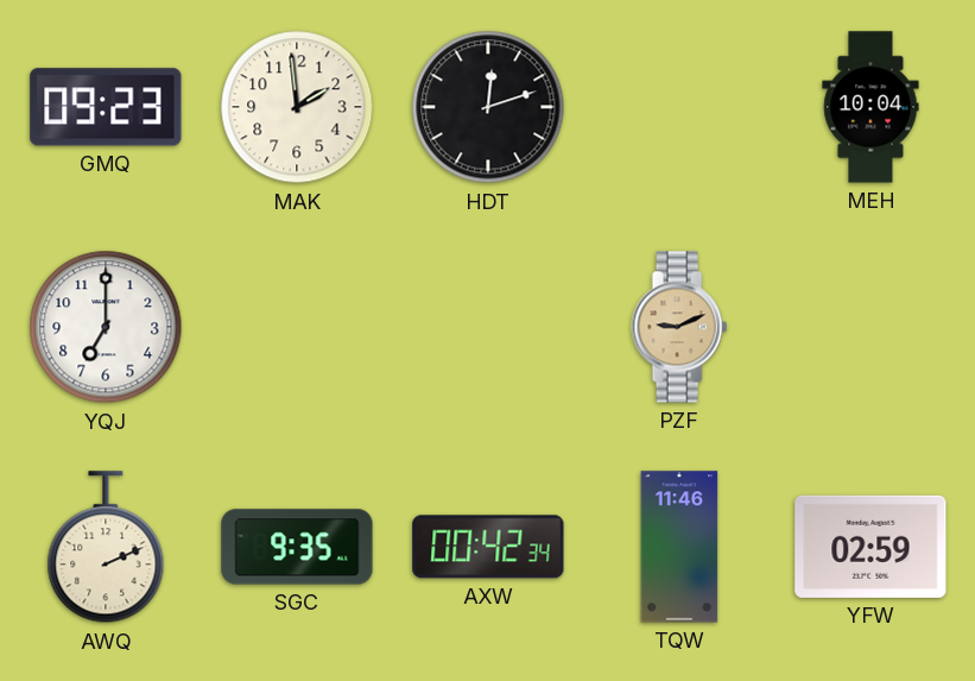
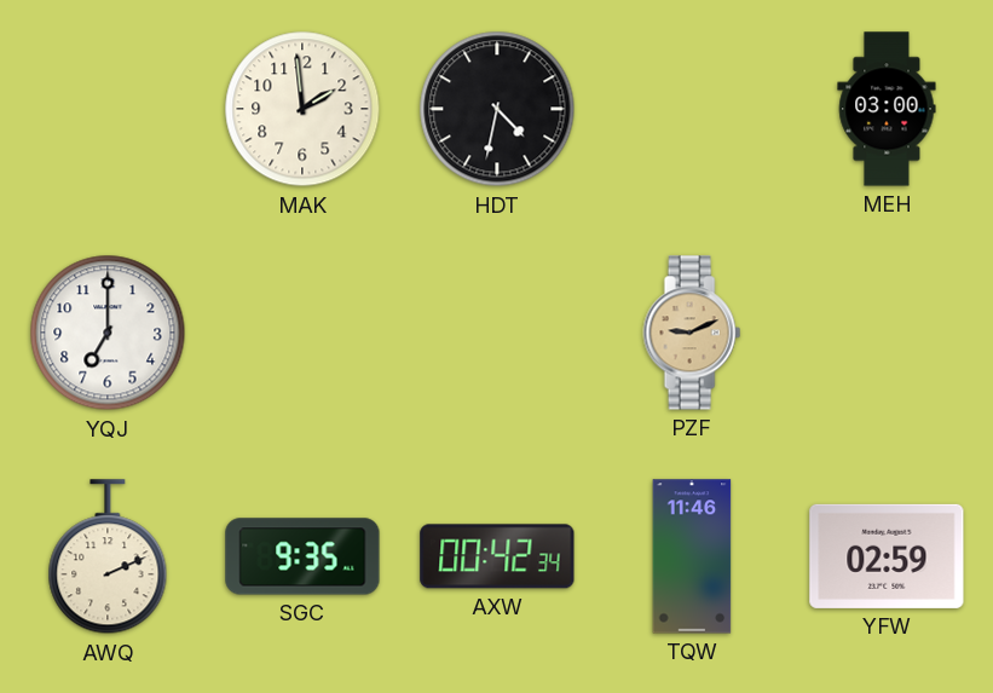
GMQ: 09:23 -> none (106, 107)
HDT: 12:12 -> 4:32 (497, 109)
MEH: 10:04 -> 03:00 (887, 109)
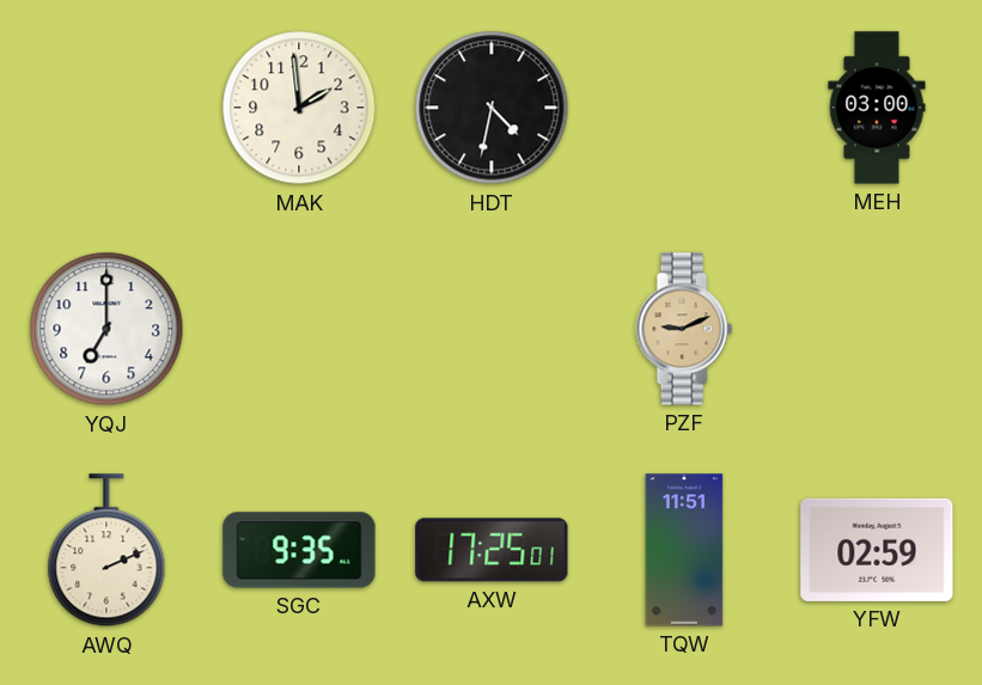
AXW: 00:42 -> 17:25 (492, 550)
TQW: 11:46 -> 11:51 (684, 550)
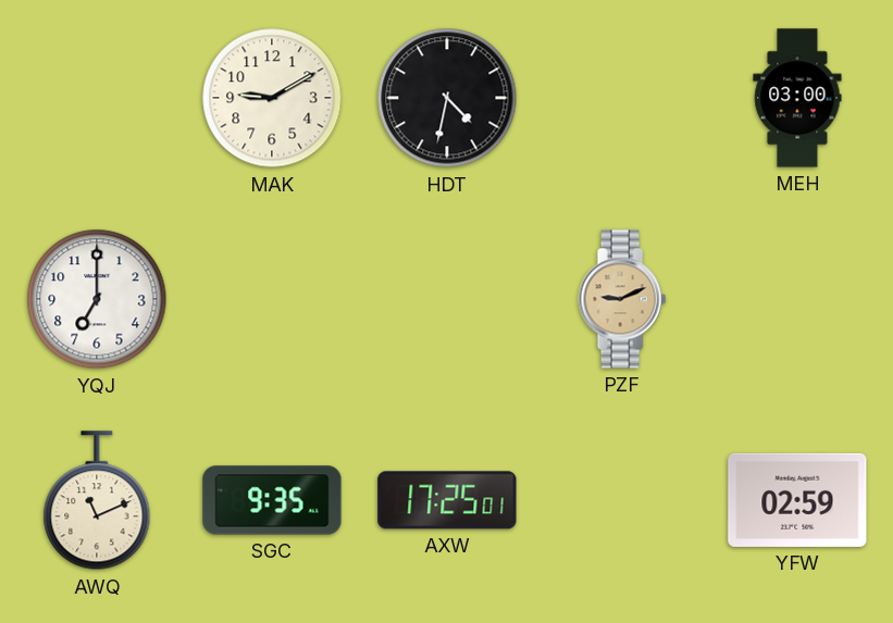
MAK: 1:59 -> 9:10 (272, 98)
AWQ: 2:11 -> 11:11 (97, 501)
TQW: 11:51 -> none (684, 550)
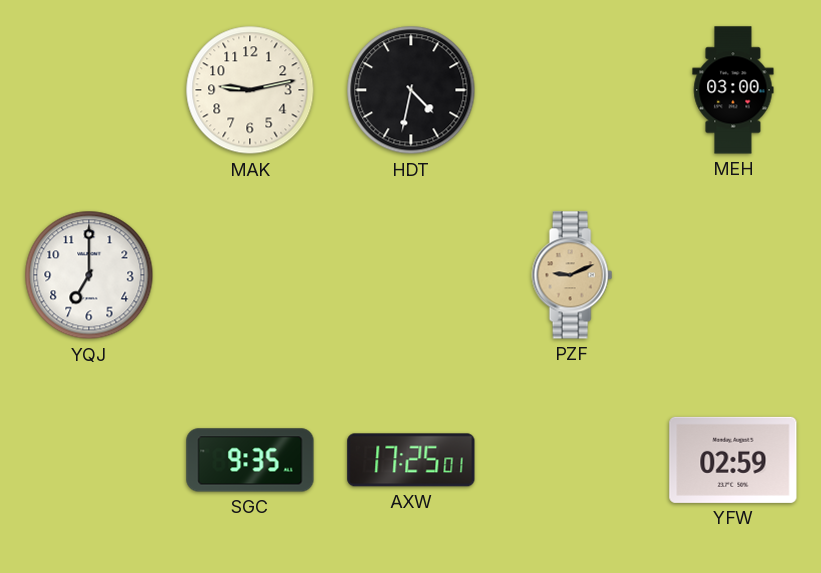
MAK: 9:10 -> 9:13 (250, 90)
AWQ: 11:11 -> none (97, 501)
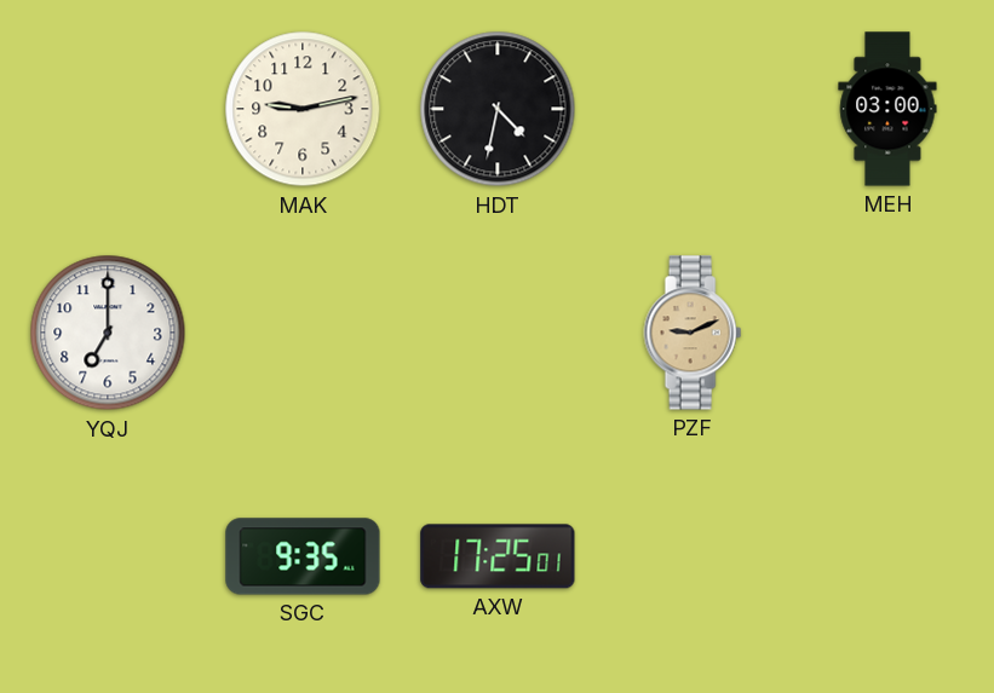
YFW: 02:59 -> none (733, 460)
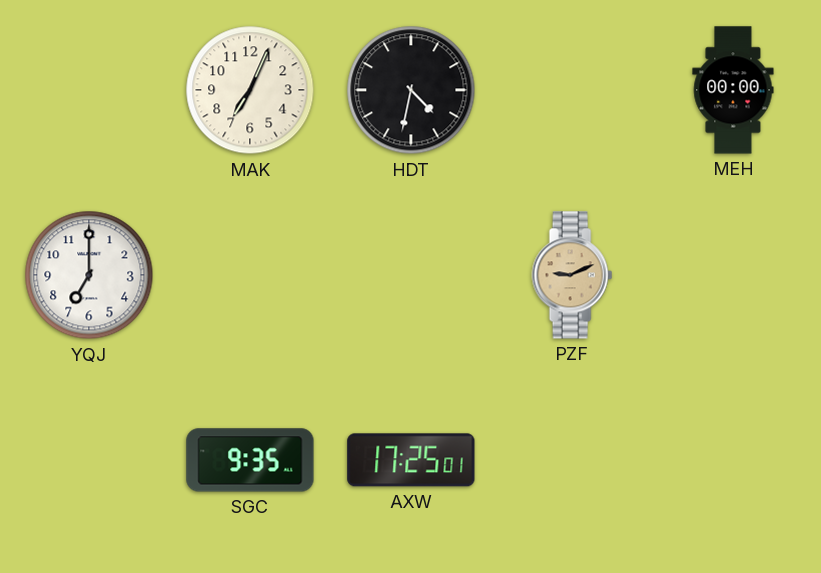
MAK: 9:13 -> 7:04 (250, 90)
MEH: 03:00 -> 00:00 (733, 90)
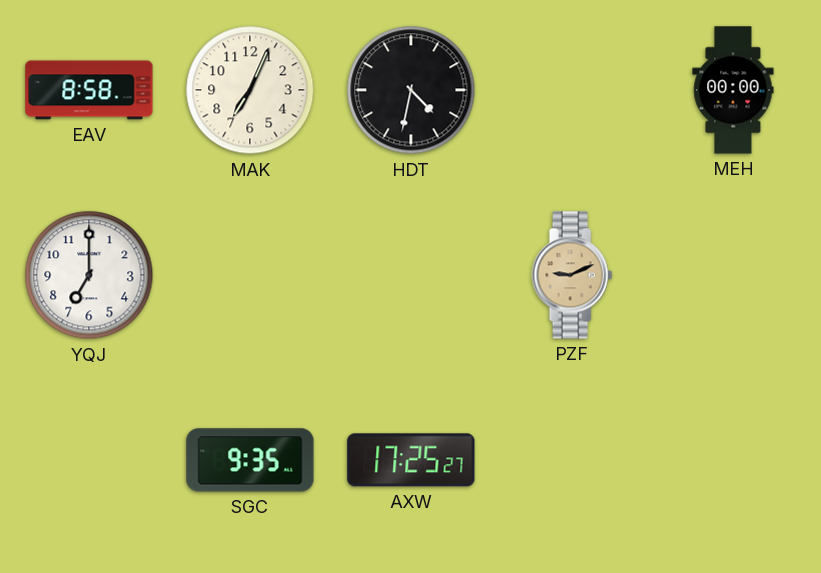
EAV: none -> 8:58 (89, 90)
AXW: 17:25:01 -> 17:25:27 (411, 460)
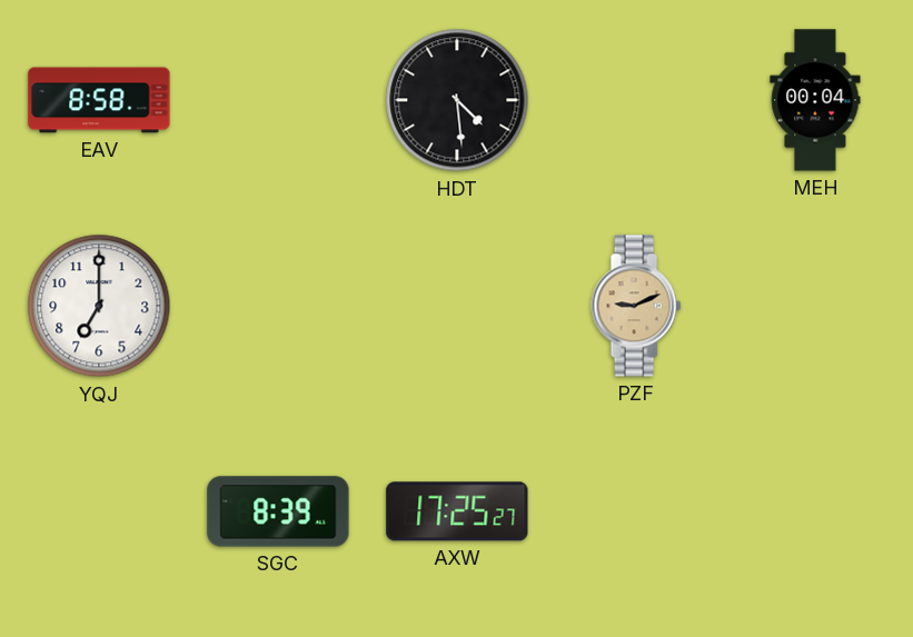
MAK: 7:04 -> none (250, 90)
HDT: 4:32 -> 4:29 (457, 100)
MEH: 00:00 -> 00:04 (815, 100)
SGC: 9:35 -> 8:39 (278, 511)
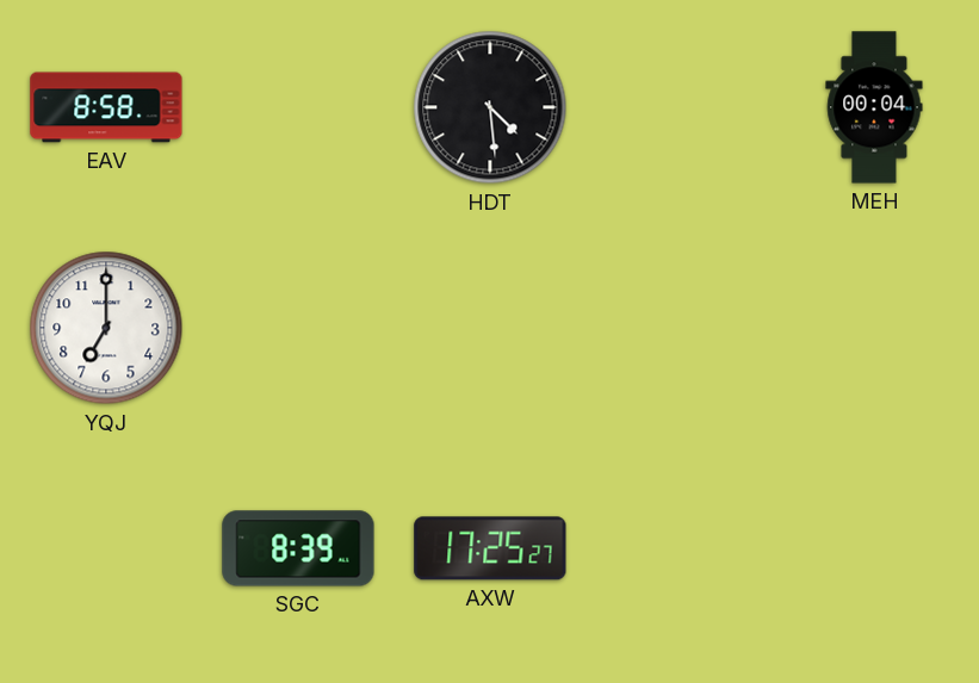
PZF: 9:11 -> none (636, 306)
